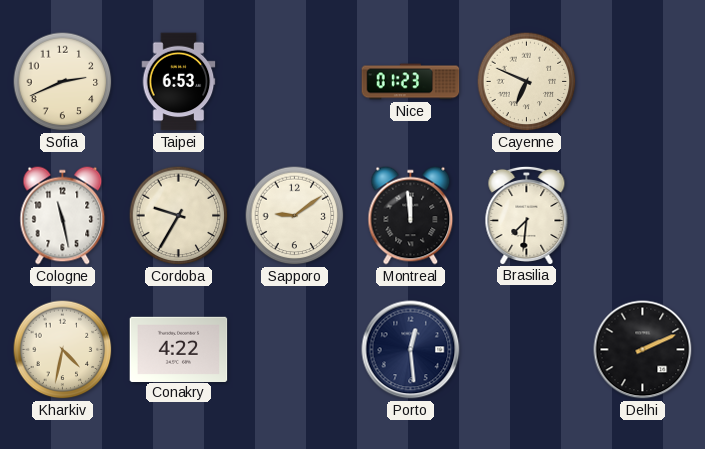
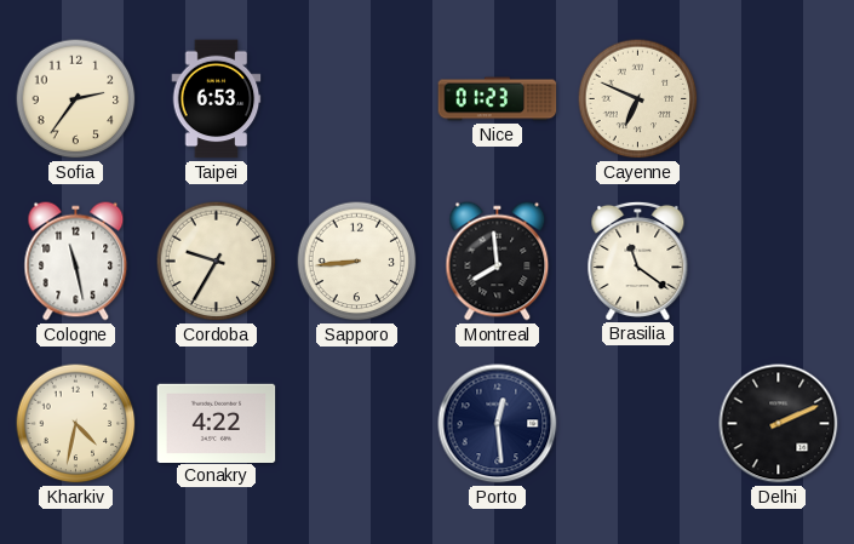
Sofia: 2:41 -> 2:36 (76, 99)
Sapporo: 9:09 -> 8:44 (357, 262)
Montreal: 11:59 -> 7:59 (498, 262)
Brasilia: 7:31 -> 11:21 (638, 260)
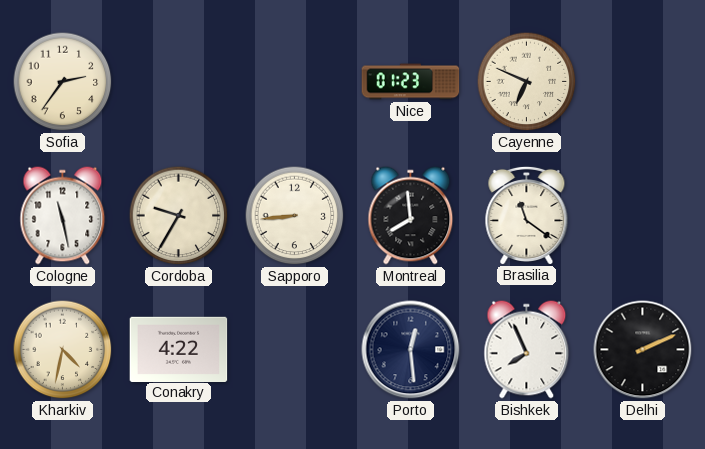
Taipei: 6:53 -> none (217, 99)
Bishkek: none -> 7:56 (527, 350)
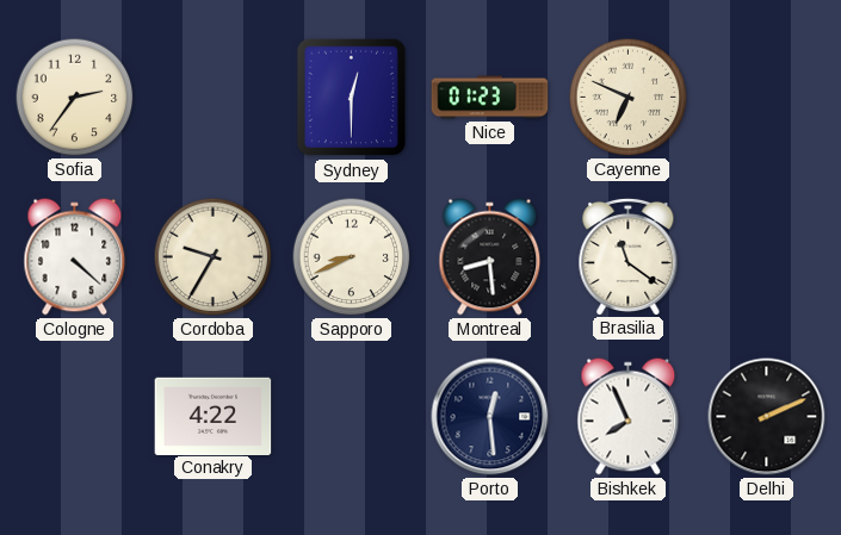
Sydney: none -> 12:30 (351, 98)
Cologne: 11:28 -> 4:22 (75, 257)
Sapporo: 8:44 -> 8:41 (352, 257)
Montreal: 7:59 -> 8:29 (490, 257)
Kharkiv: 4:32 -> none (63, 350)
